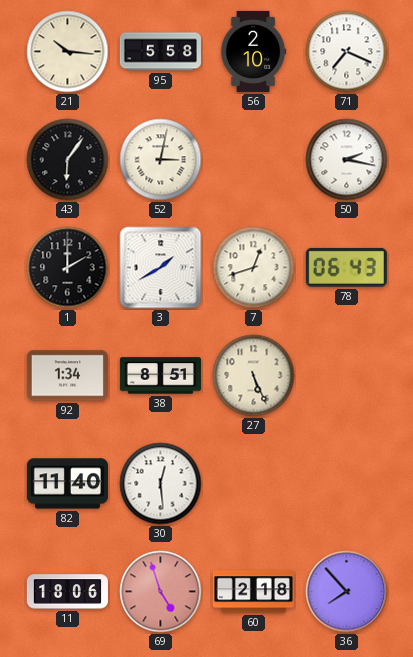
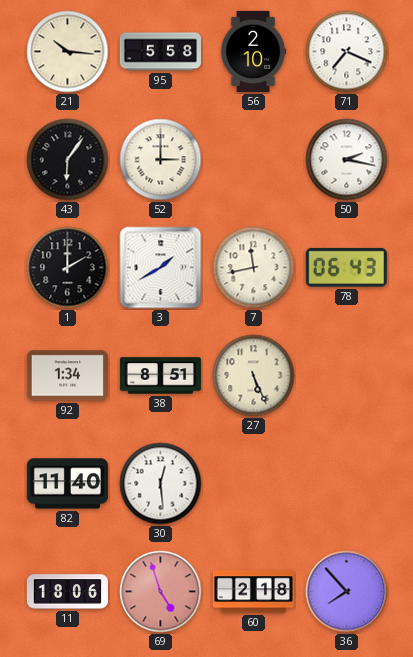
52: 3:02 -> 3:00 (161, 160)
7: 12:42 -> 11:43 (254, 268)
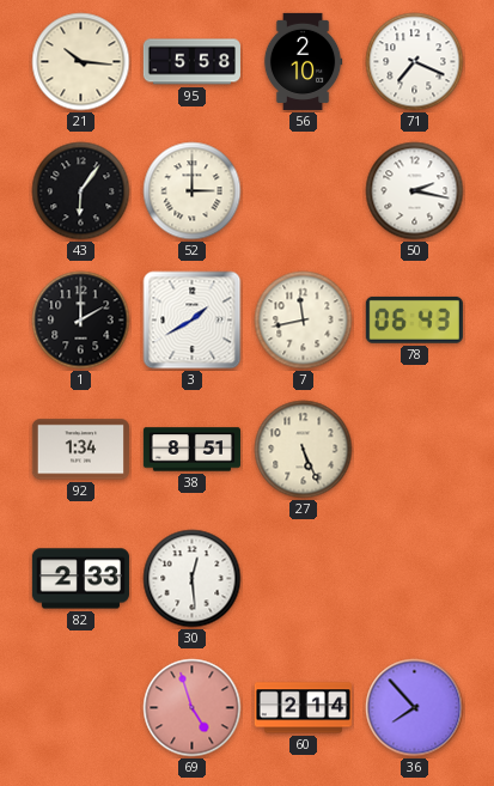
82: 11:40 -> 2:33 (80, 579)
11: 18:06 -> none (67, 592)
60: 2:18 -> 2:14 (303, 708)
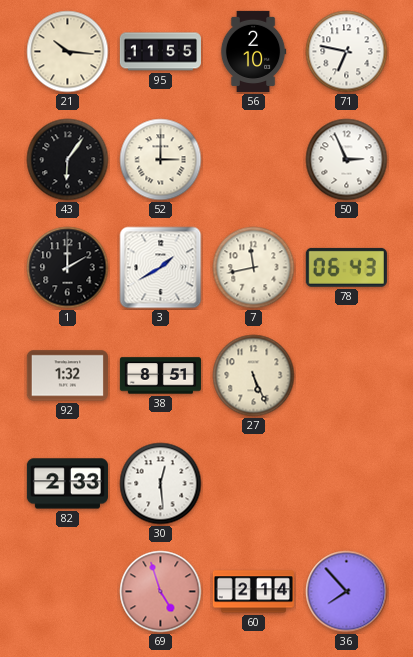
95: 5:58 -> 11:55 (160, 52)
71: 7:19 -> 6:47 (347, 52)
50: 2:17 -> 2:56 (347, 160)
92: 1:34 -> 1:32 (67, 376)
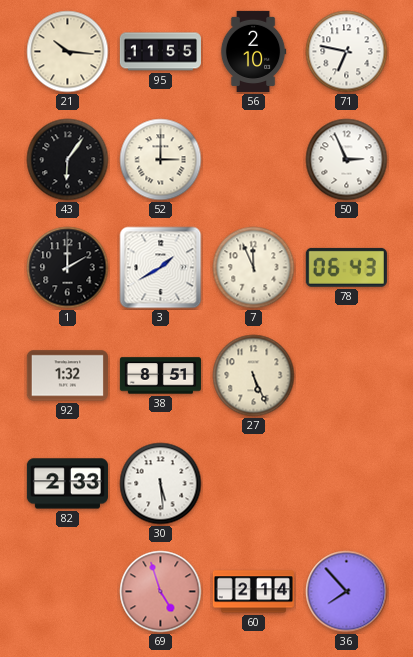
7: 11:43 -> 11:56 (254, 268)
30: 12:29 -> 5:29 (161, 484)
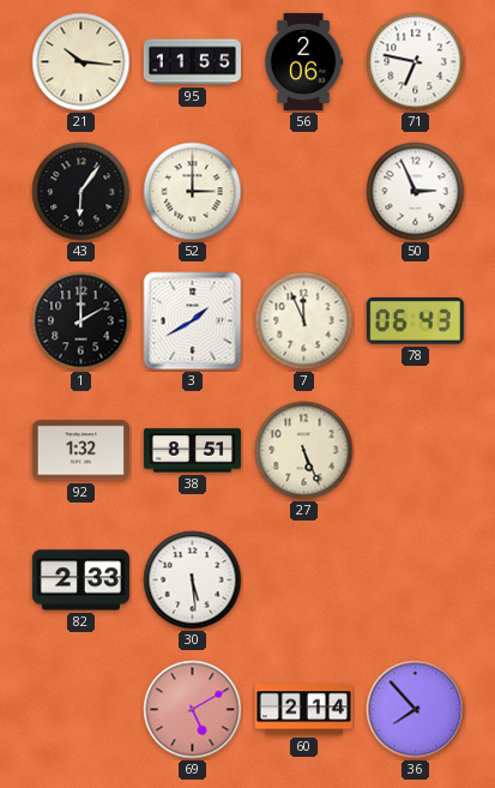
56: 2:10 -> 2:06 (303, 61)
69: 4:57 -> 5:10 (193, 710)
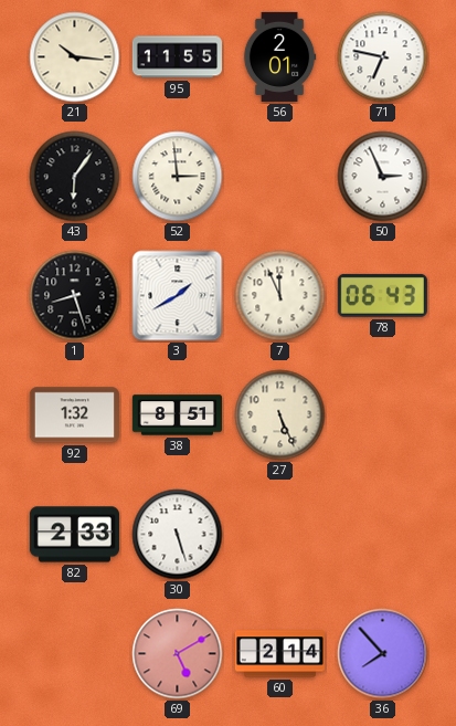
56: 2:06 -> 2:01 (279, 56)
52: 3:00 -> 2:59 (178, 177)
1: 2:00 -> 8:27 (75, 296)
30: 5:29 -> 5:27 (178, 535)
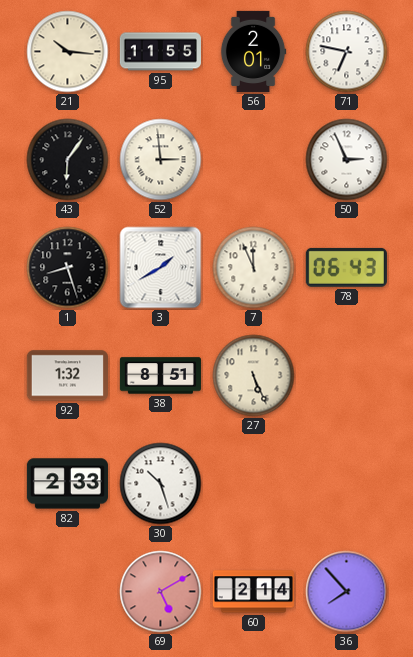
30: 5:27 -> 10:27 (161, 484)
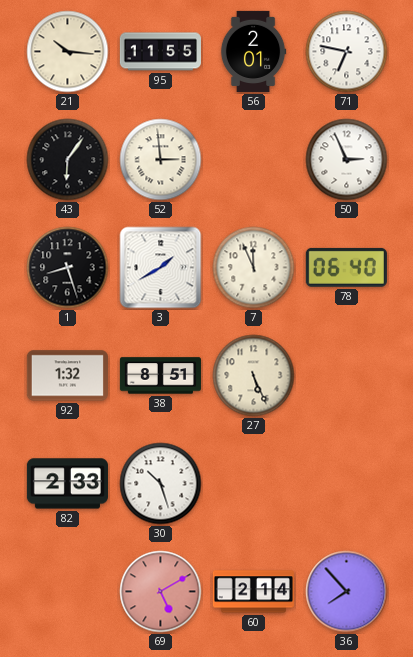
78: 06:43 -> 06:40 (346, 267)
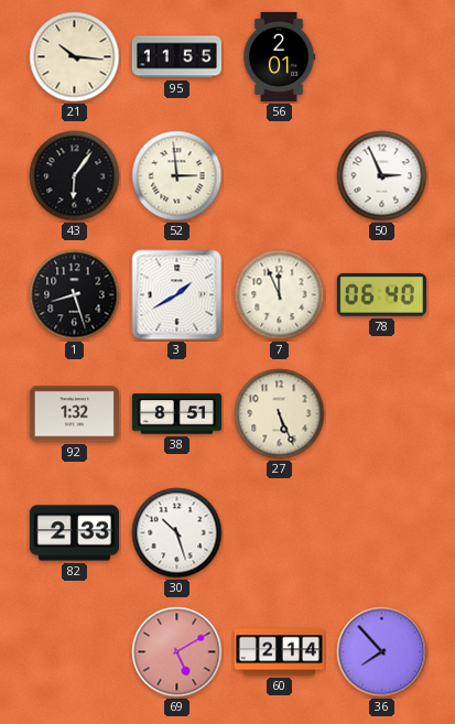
71: 6:47 -> none (347, 52)
